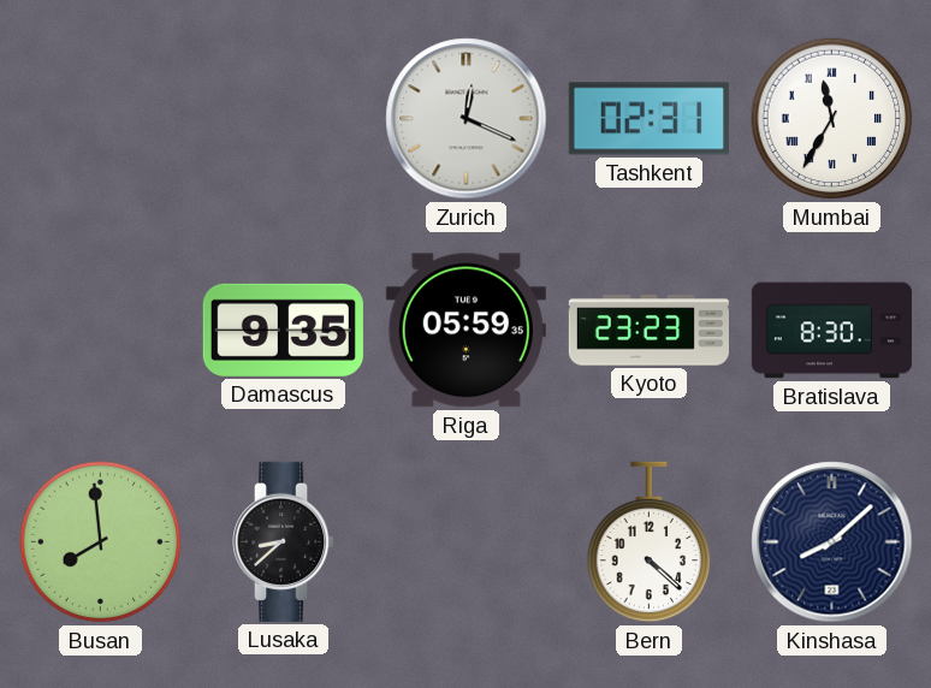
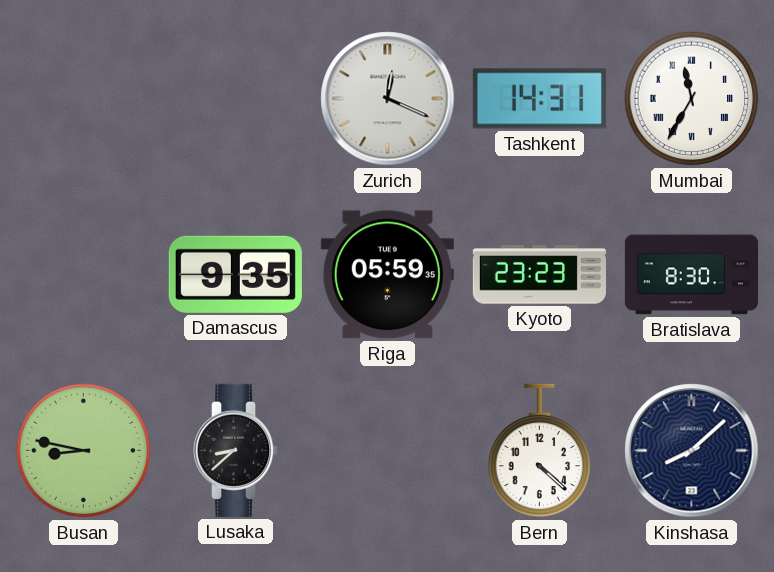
Tashkent: 02:31 -> 14:31 (539, 99)
Busan: 7:59 -> 8:47 (84, 451)
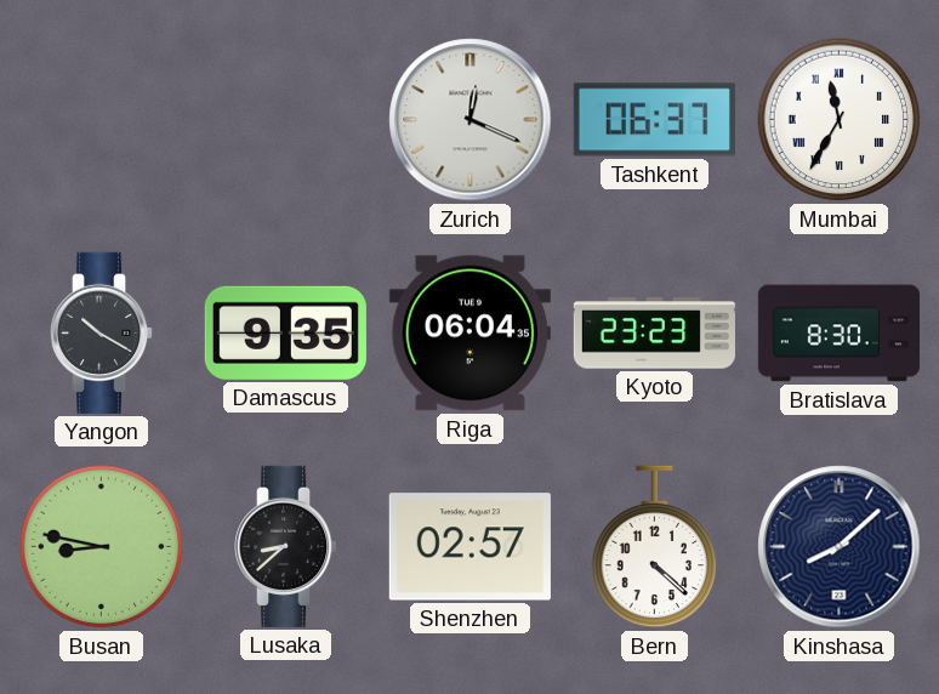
Tashkent: 14:31 -> 06:37 (654, 120)
Yangon: none -> 10:20 (103, 332)
Riga: 05:59 -> 06:04 (469, 334)
Shenzhen: none -> 02:57 (469, 547)
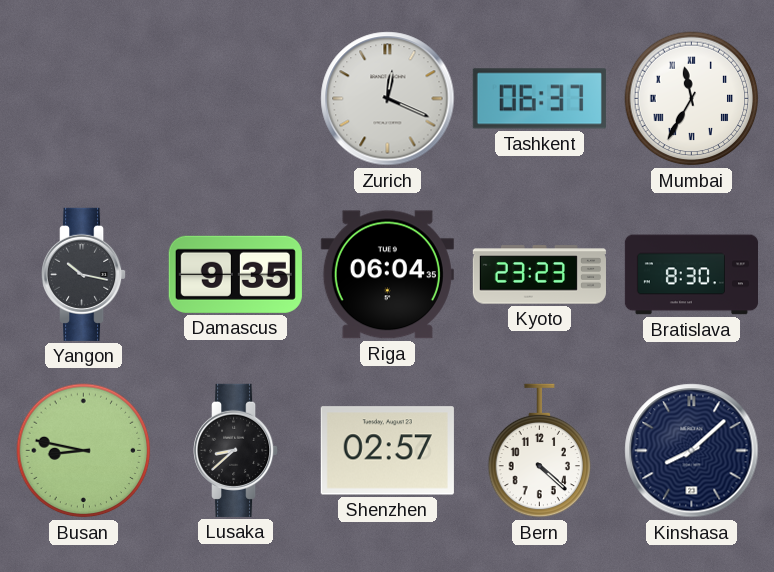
Yangon: 10:20 -> 10:17 (85, 274)
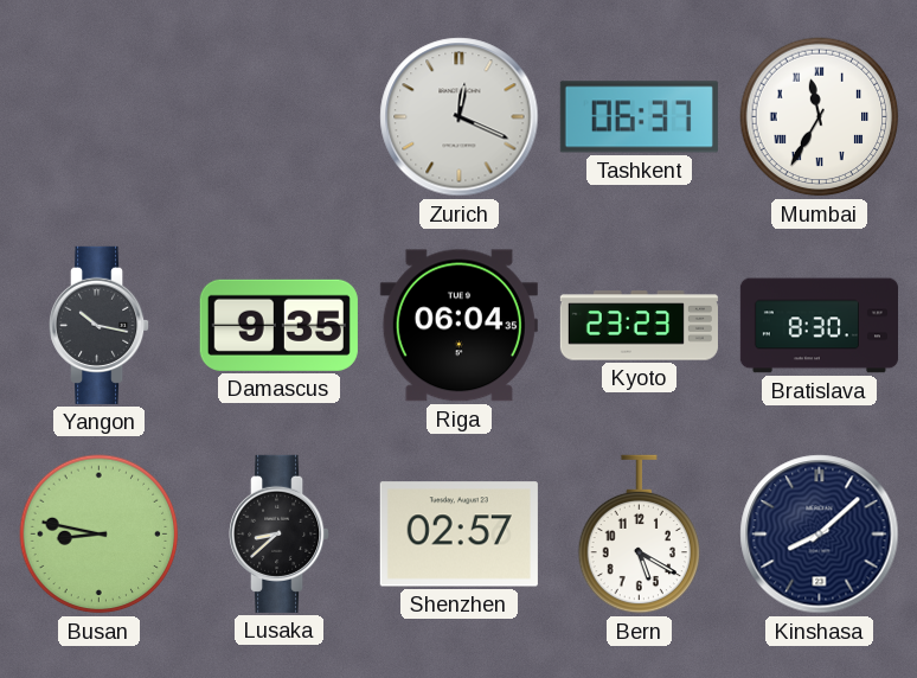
Bern: 4:22 -> 5:20 (640, 535)
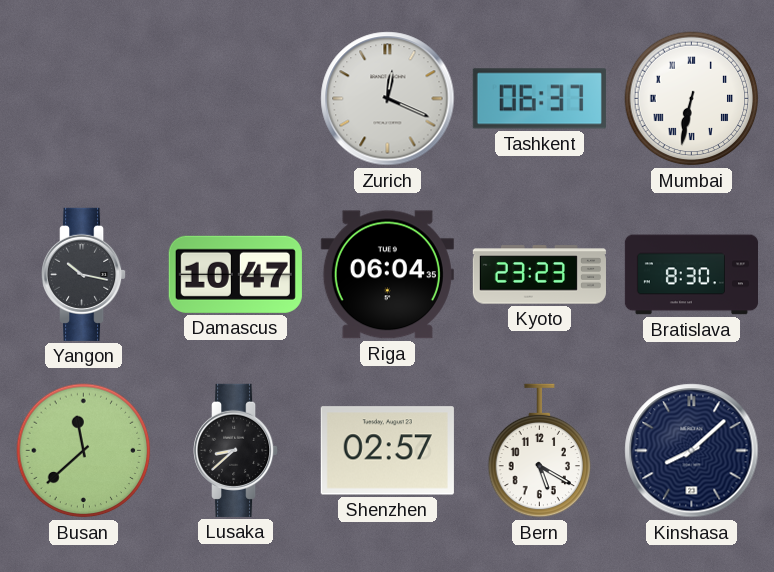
Mumbai: 11:35 -> 6:32 (692, 99)
Damascus: 9:35 -> 10:47 (235, 274)
Busan: 8:47 -> 11:38 (84, 451)
